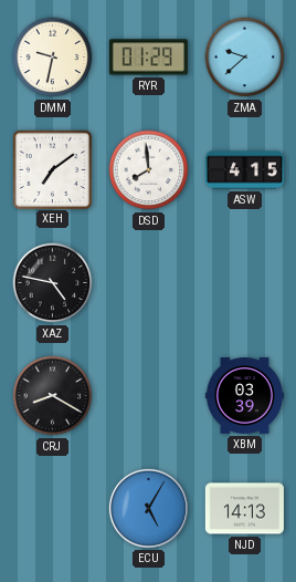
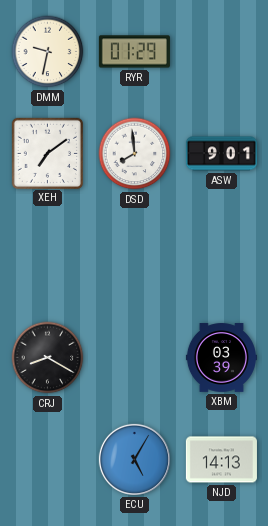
ZMA: 9:38 -> none (245, 58)
ASW: 4:15 -> 9:01 (221, 154)
XAZ: 4:47 -> none (53, 283)
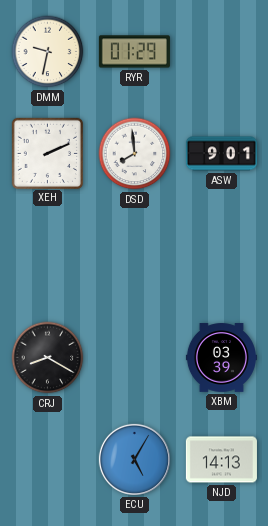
XEH: 7:09 -> 2:11 (47, 153)
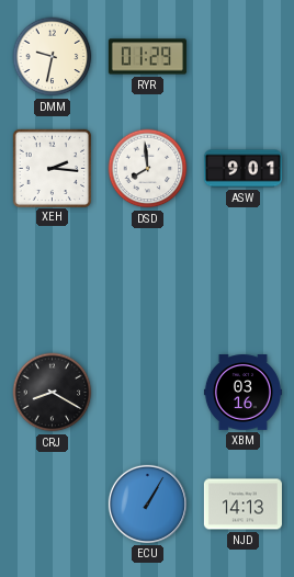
XEH: 2:11 -> 2:16 (52, 168)
XBM: 03:39 -> 03:16 (242, 393)
ECU: 5:05 -> 1:05 (147, 504)
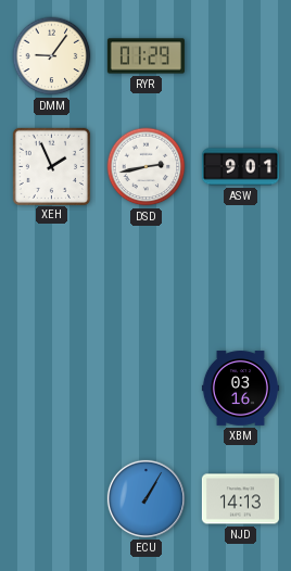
DMM: 9:32 -> 9:06 (52, 56)
XEH: 2:16 -> 1:56 (51, 166)
DSD: 7:59 -> 2:43 (147, 167)
CRJ: 8:20 -> none (53, 393)
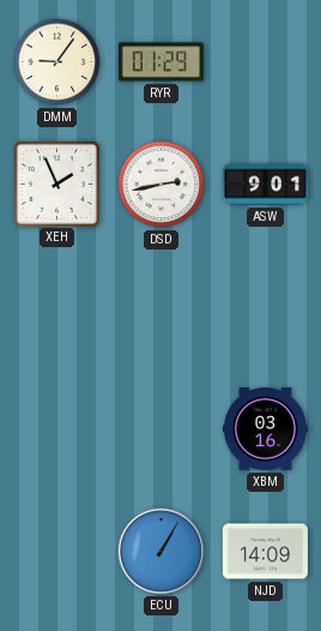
NJD: 14:13 -> 14:09 (265, 552)
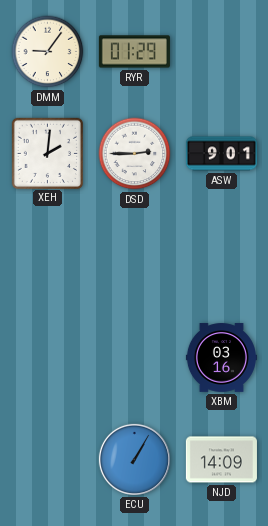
XEH: 1:56 -> 2:01 (47, 153)
DSD: 2:43 -> 2:45 (135, 154)
